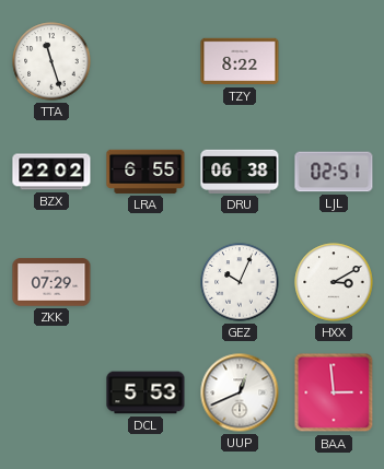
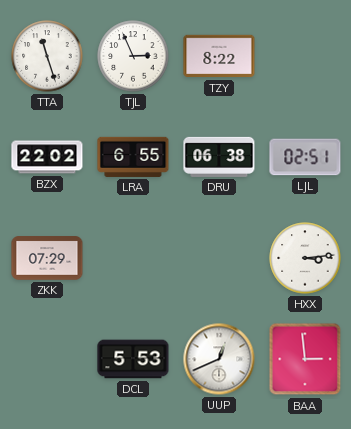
TJL: none -> 2:56 (133, 56)
GEZ: 10:04 -> none (240, 282)
HXX: 3:10 -> 3:14 (305, 258)
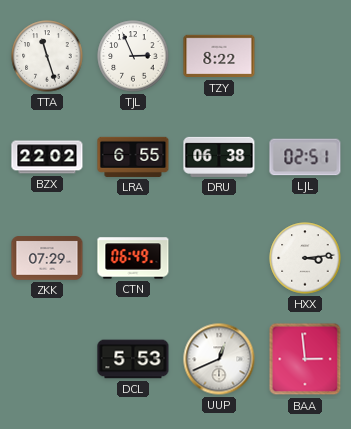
CTN: none -> 06:49 (133, 258)
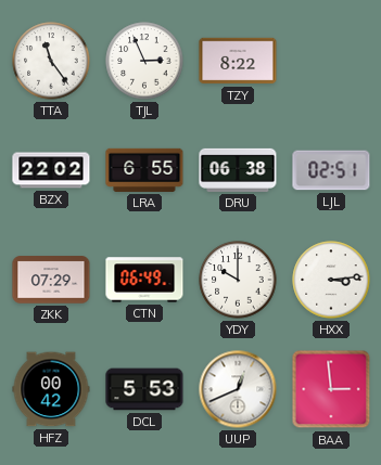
TTA: 11:27 -> 11:24 (51, 61)
YDY: none -> 10:00 (238, 280)
HFZ: none -> 00:42 (51, 389)
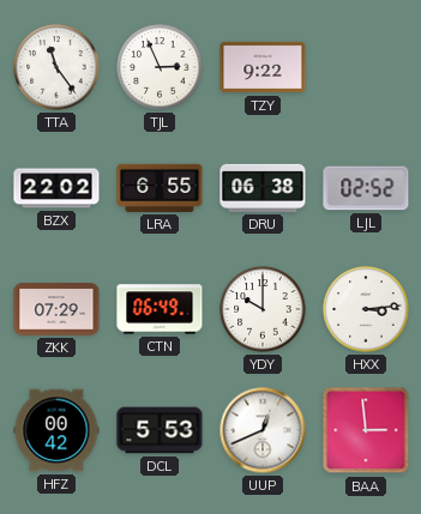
TZY: 8:22 -> 9:22 (263, 67)
LJL: 02:51 -> 02:52 (366, 188)
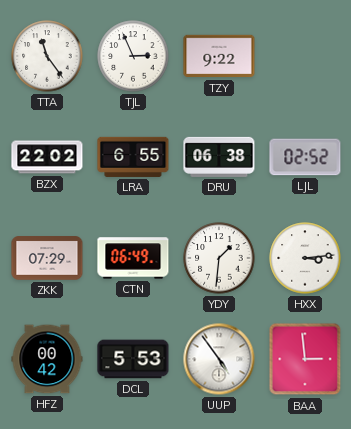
YDY: 10:00 -> 1:31 (219, 258)
UUP: 12:41 -> 4:54 (219, 359)
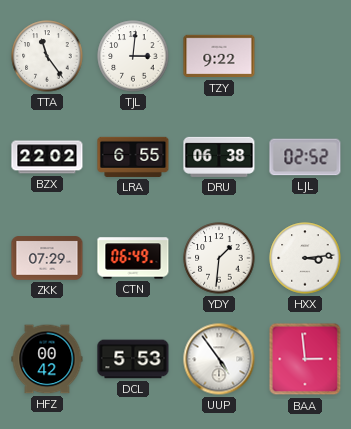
TJL: 2:56 -> 3:01 (133, 56)
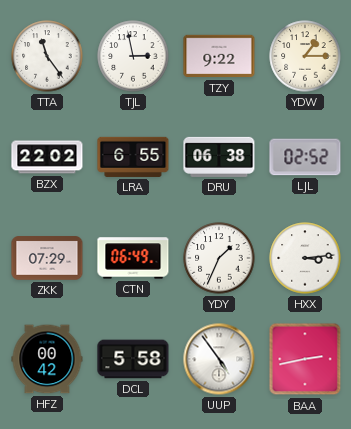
TJL: 3:01 -> 2:58 (133, 56)
YDW: none -> 1:15 (305, 56)
YDY: 1:31 -> 1:34 (219, 258)
DCL: 5:53 -> 5:58 (133, 359)
BAA: 2:59 -> 2:43 (305, 359)
